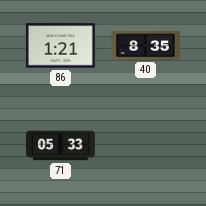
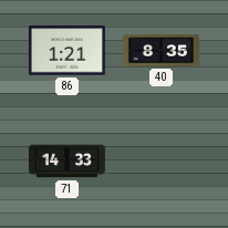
71: 05:33 -> 14:33 (66, 162)
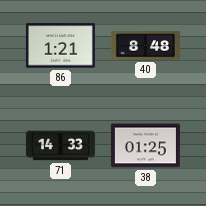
40: 8:35 -> 8:48 (145, 46)
38: none -> 01:25 (145, 146)
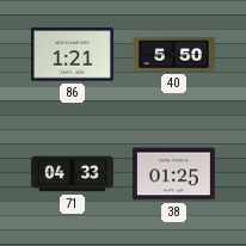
40: 8:48 -> 5:50 (173, 55)
71: 14:33 -> 04:33 (72, 174)
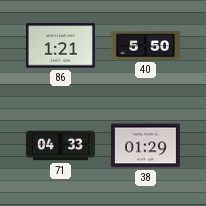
38: 01:25 -> 01:29 (145, 146)
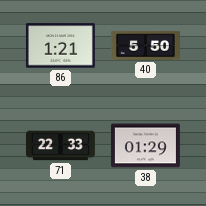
71: 04:33 -> 22:33 (60, 146)
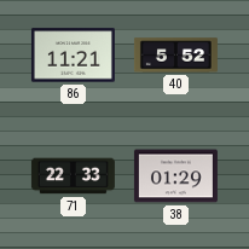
86: 1:21 -> 11:21 (73, 56)
40: 5:50 -> 5:52 (175, 56)
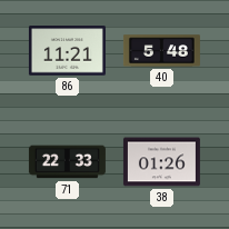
40: 5:52 -> 5:48 (161, 51)
38: 01:29 -> 01:26 (161, 162)
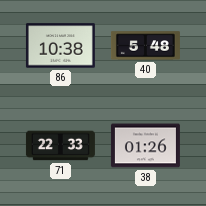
86: 11:21 -> 10:38 (60, 46)
